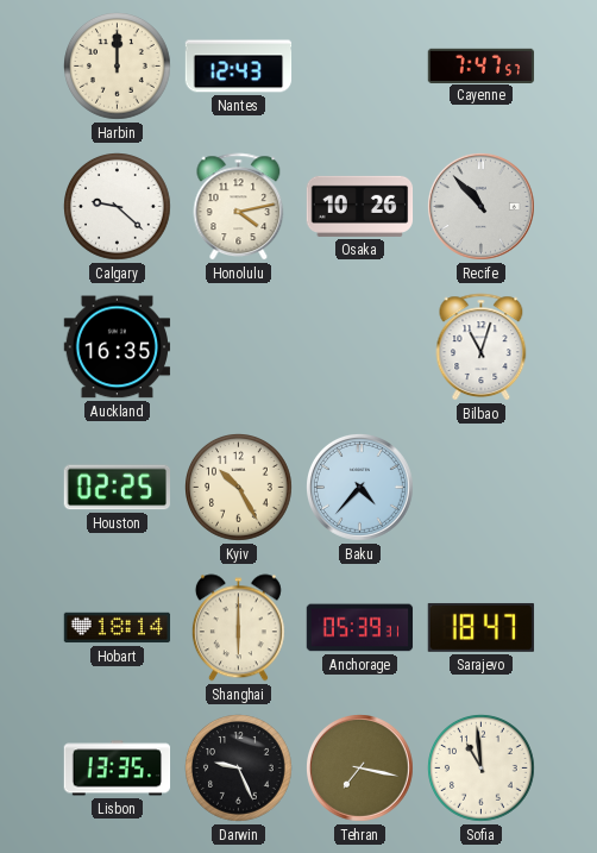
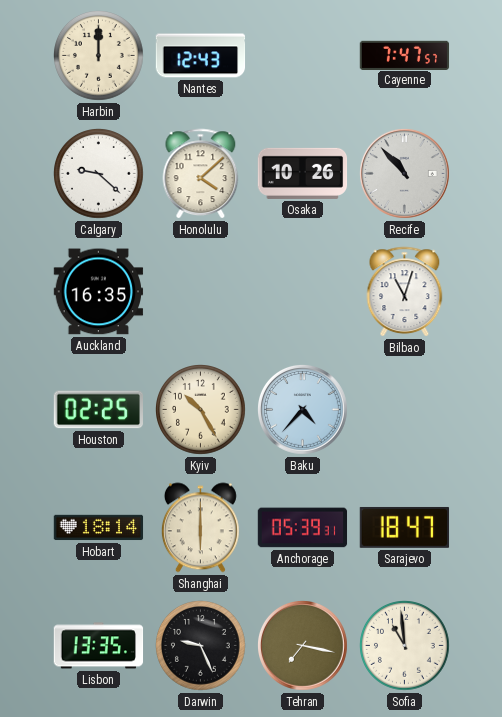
Honolulu: 4:13 -> 4:08 (201, 174)
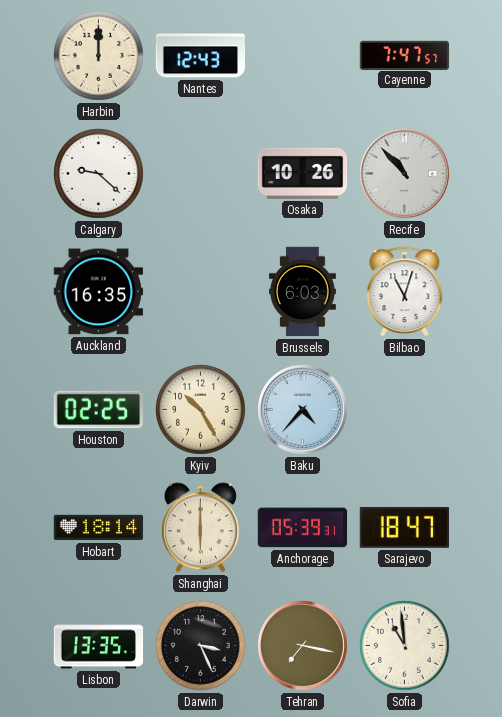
Honolulu: 4:08 -> none (201, 174)
Brussels: none -> 6:03 (302, 292)
Darwin: 9:26 -> 3:26 (201, 646)
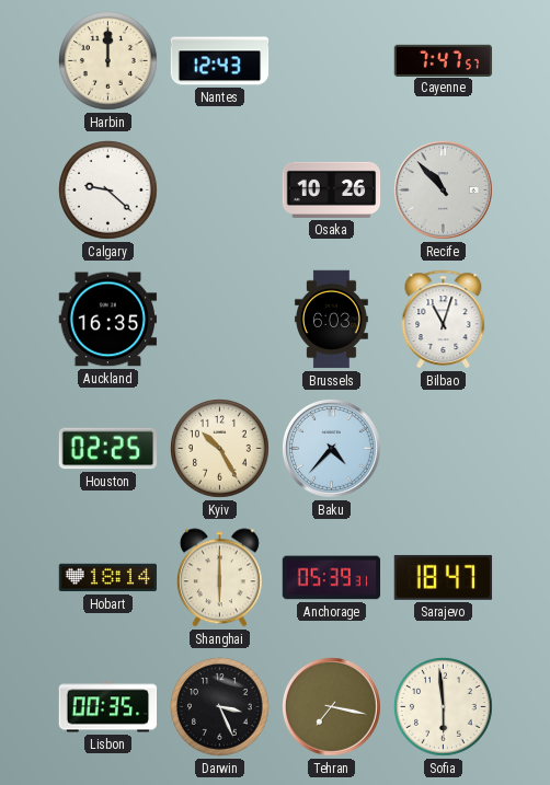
Lisbon: 13:35 -> 00:35 (108, 707)
Sofia: 10:59 -> 5:59 (444, 707)
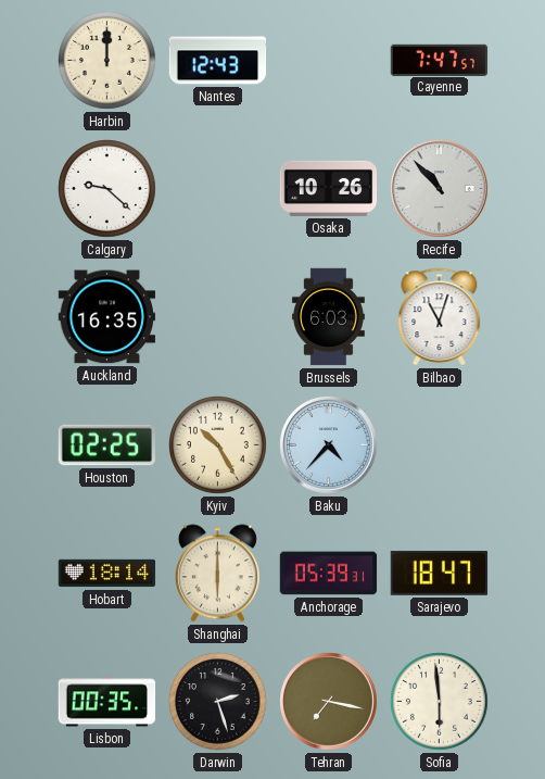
Darwin: 3:26 -> 2:27 (218, 702)
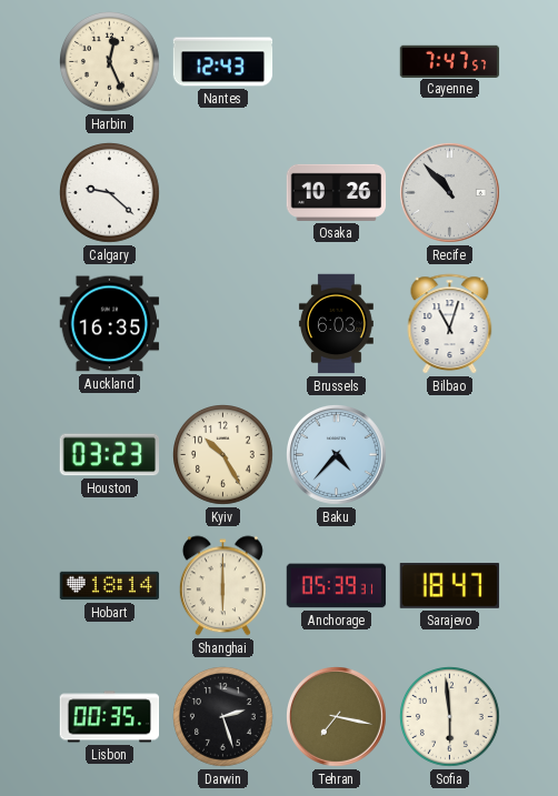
Harbin: 12:00 -> 12:26 (110, 62)
Houston: 02:25 -> 03:23 (110, 455)
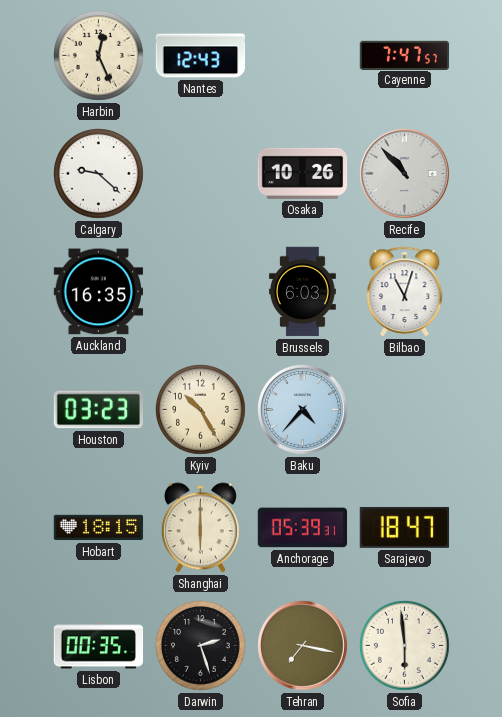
Hobart: 18:14 -> 18:15 (99, 528)
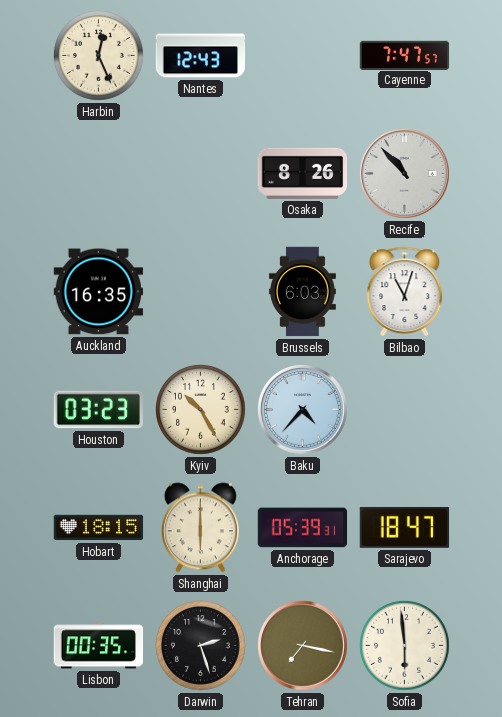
Calgary: 9:22 -> none (99, 174)
Osaka: 10:26 -> 8:26 (303, 173)
